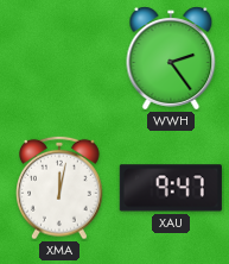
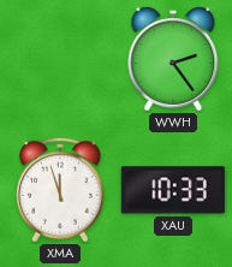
XMA: 12:02 -> 11:57 (61, 190)
XAU: 9:47 -> 10:33 (173, 190)
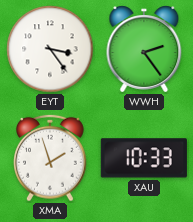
EYT: none -> 3:24 (50, 49)
XMA: 11:57 -> 1:57 (51, 158)
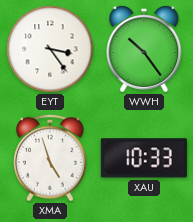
WWH: 2:24 -> 10:24 (144, 49)
XMA: 1:57 -> 4:57 (51, 158)
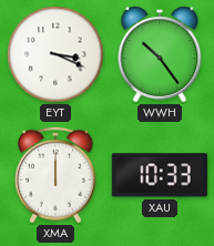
EYT: 3:24 -> 3:19 (55, 54)
XMA: 4:57 -> 12:00 (57, 175)
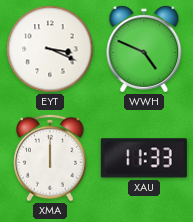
WWH: 10:24 -> 4:49 (144, 49)
XAU: 10:33 -> 11:33 (144, 158)
